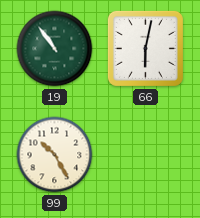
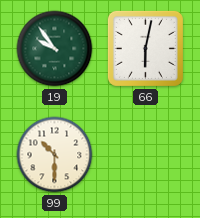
19: 10:54 -> 9:54 (55, 49)
99: 10:25 -> 10:30 (55, 155)
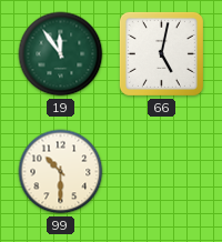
19: 9:54 -> 11:54 (61, 54)
66: 6:02 -> 5:02 (161, 53)
